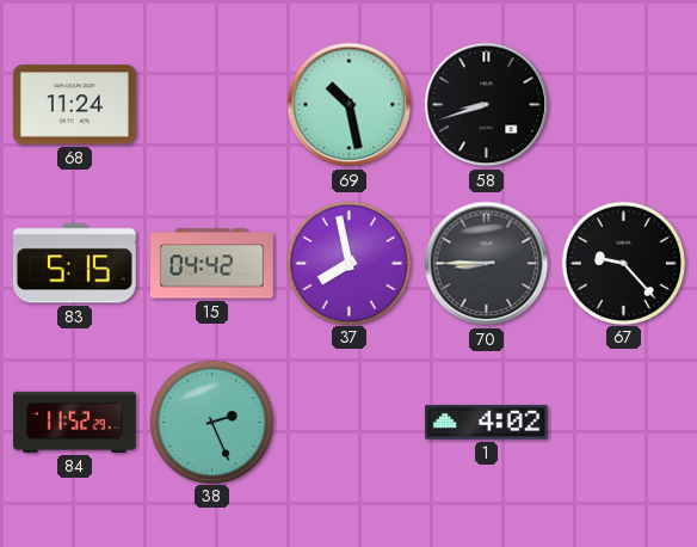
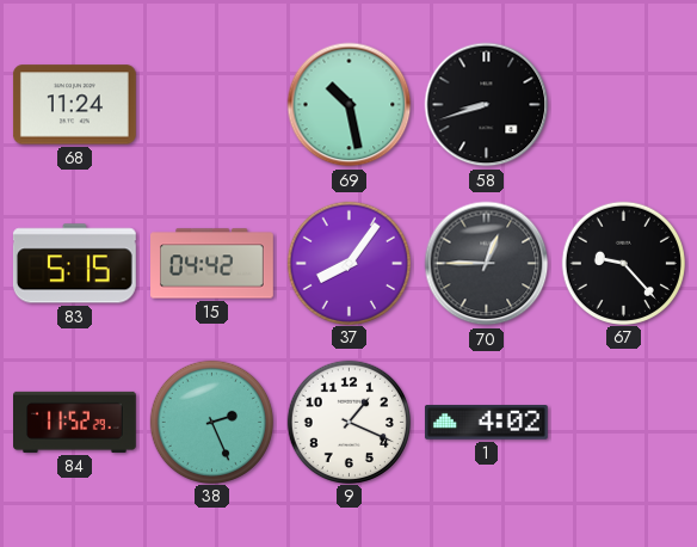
37: 7:58 -> 8:06 (348, 263)
70: 8:45 -> 12:45 (487, 264)
9: none -> 1:19 (348, 422)
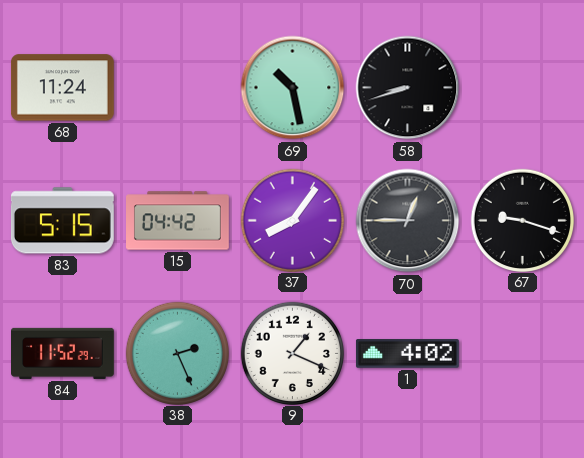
67: 9:23 -> 9:18 (522, 220)
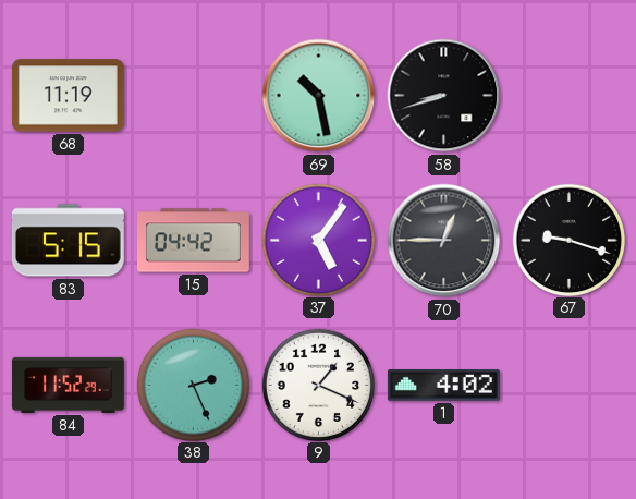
68: 11:24 -> 11:19 (68, 96)
37: 8:06 -> 5:06 (318, 240)
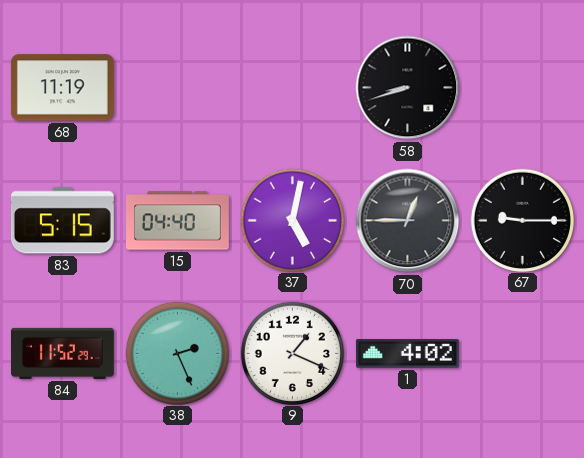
69: 10:28 -> none (319, 96)
15: 04:42 -> 04:40 (178, 221)
37: 5:06 -> 5:02 (292, 220)
67: 9:18 -> 9:15 (522, 220)
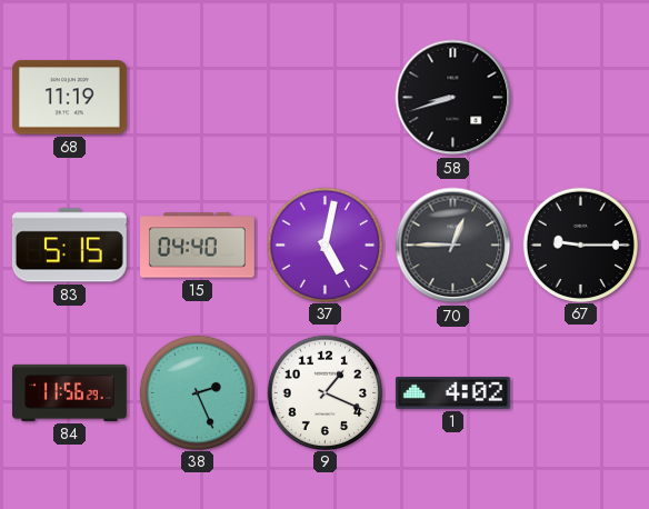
84: 11:52 -> 11:56 (70, 392)
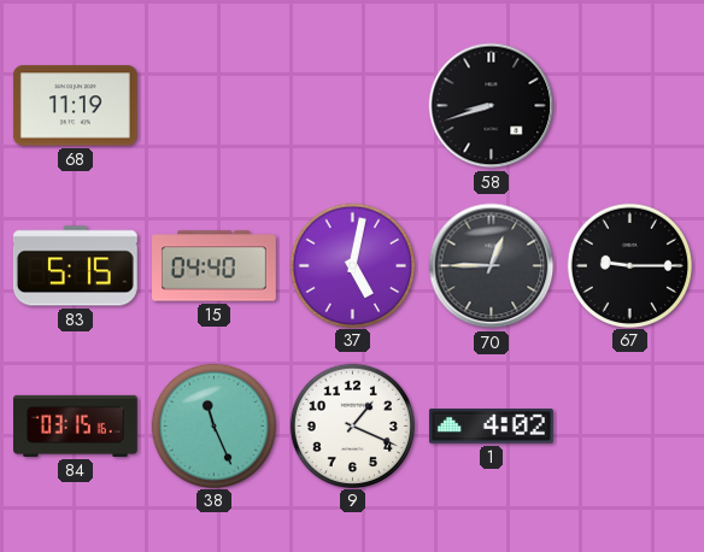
84: 11:56 -> 03:15 (76, 425)
38: 2:26 -> 11:26 (213, 425)
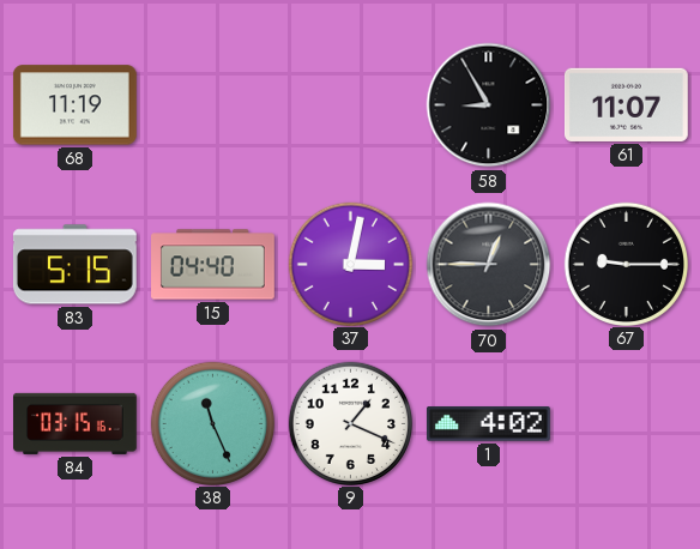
58: 8:42 -> 8:55 (489, 105)
61: none -> 11:07 (626, 104)
37: 5:02 -> 3:02 (350, 264)
